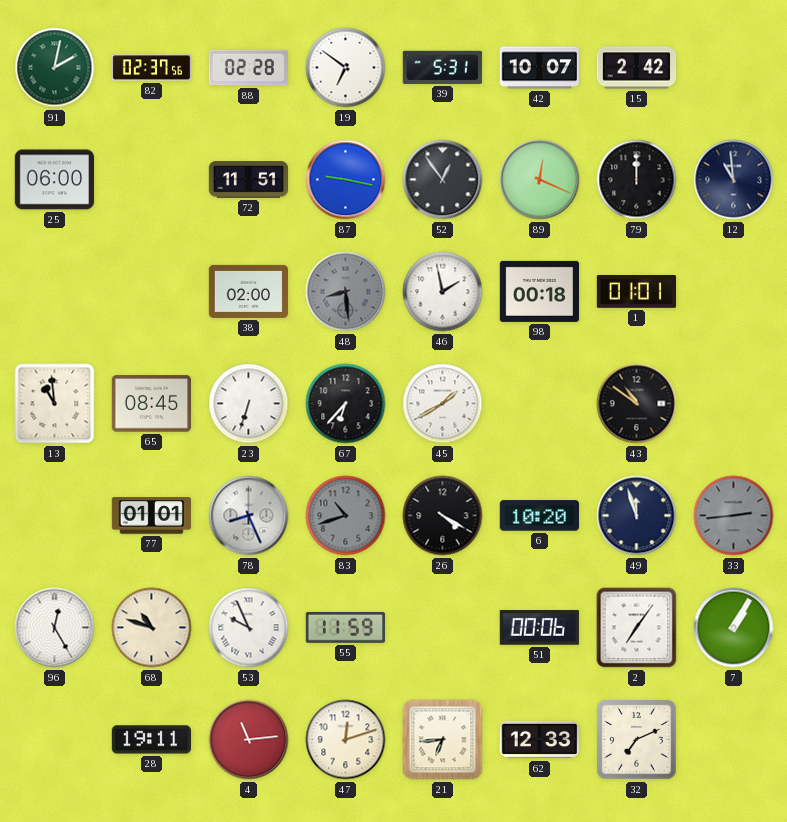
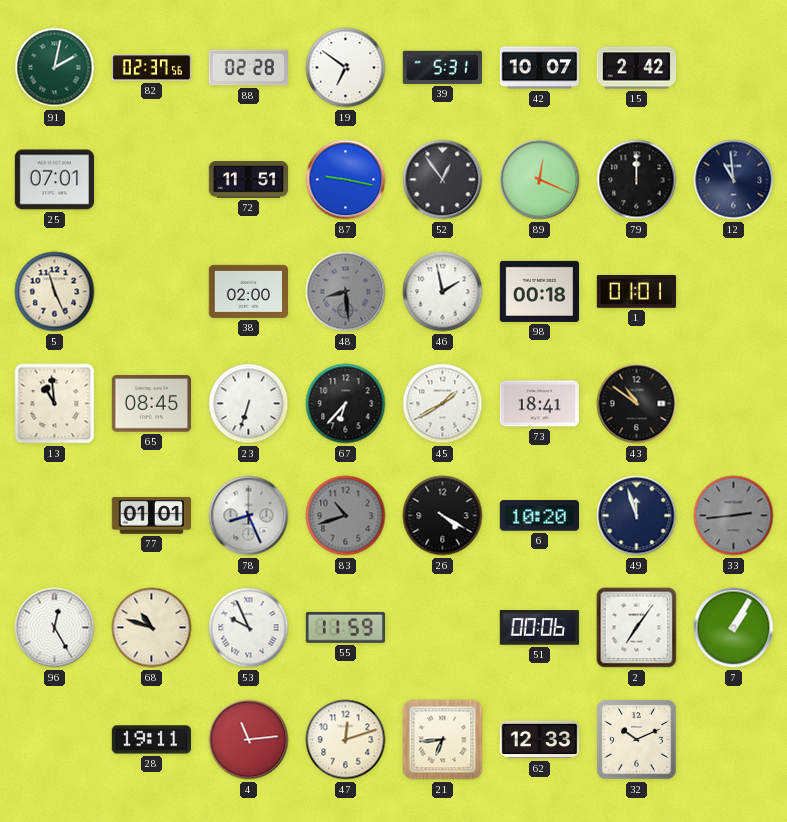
25: 06:00 -> 07:01 (54, 180)
5: none -> 11:26 (55, 292)
73: none -> 18:41 (539, 404)
32: 7:11 -> 10:11 (637, 740)
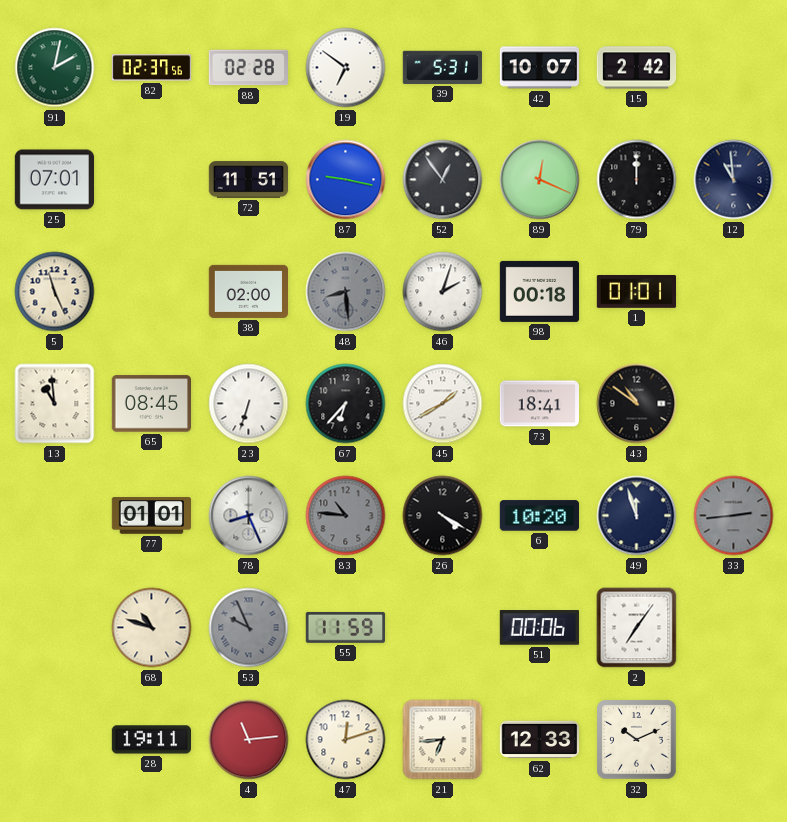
46: 1:58 -> 2:03 (443, 292)
83: 10:42 -> 10:46 (346, 516)
96: 12:25 -> none (55, 628)
53 dial: white -> grey (249, 628)
7: 1:05 -> none (734, 628)
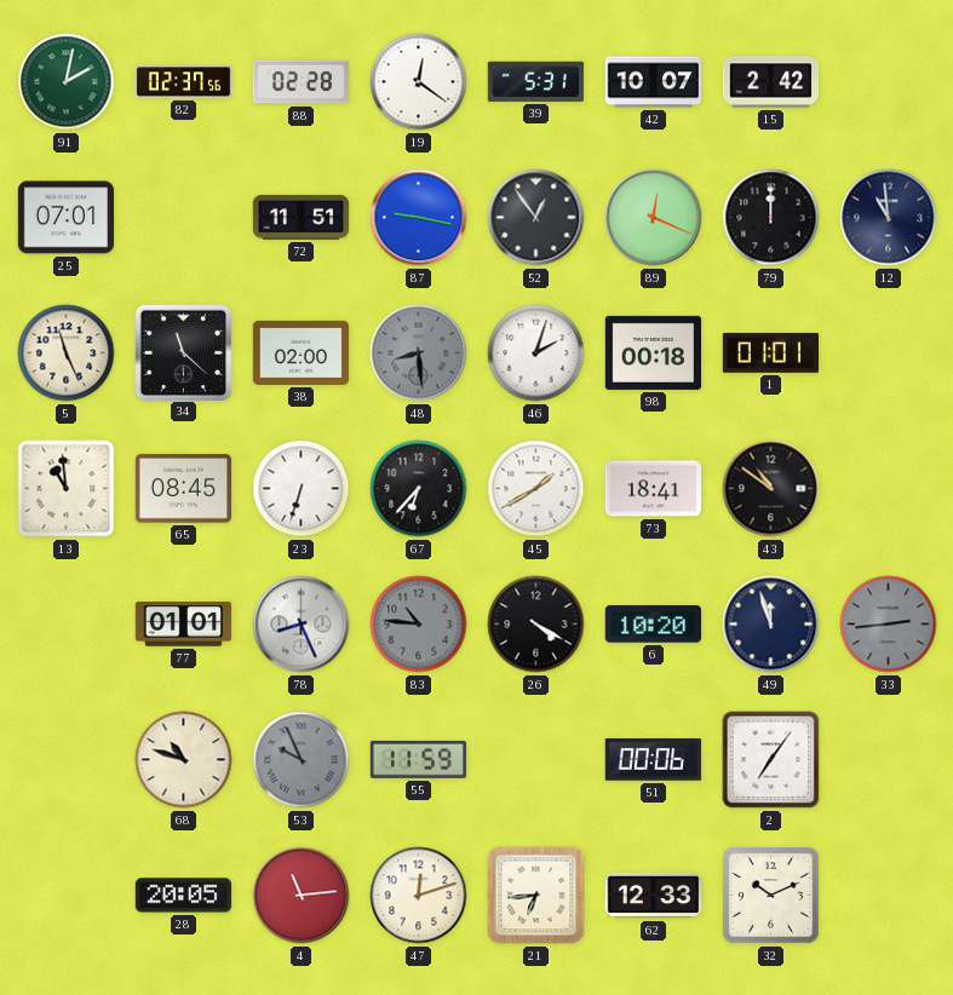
19: 6:51 -> 12:21 (419, 82)
34: none -> 11:22 (183, 352)
28: 19:11 -> 20:05 (184, 896)
